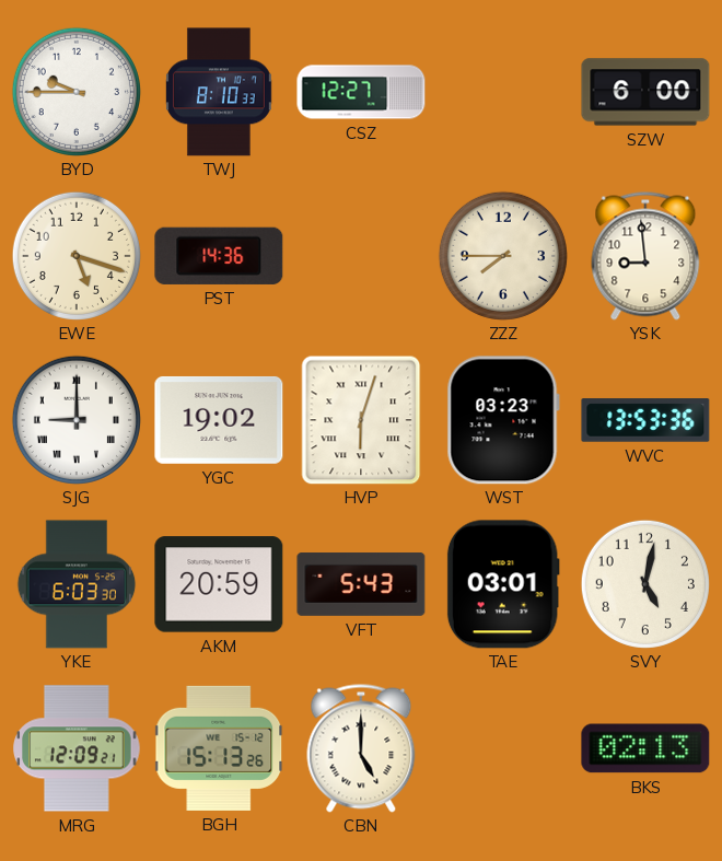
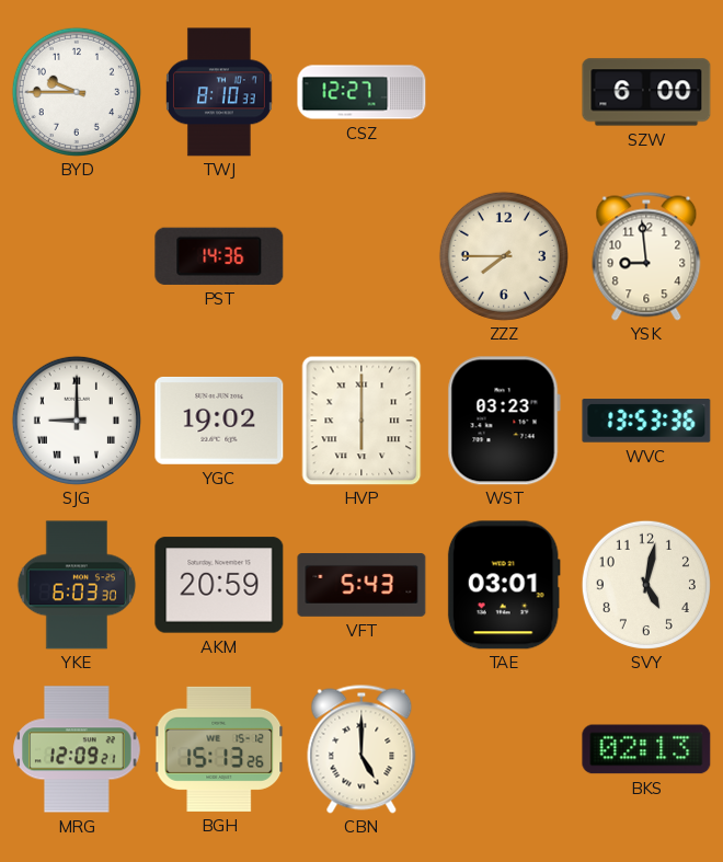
EWE: 5:18 -> none (77, 256)
HVP: 6:03 -> 6:00 (361, 421)
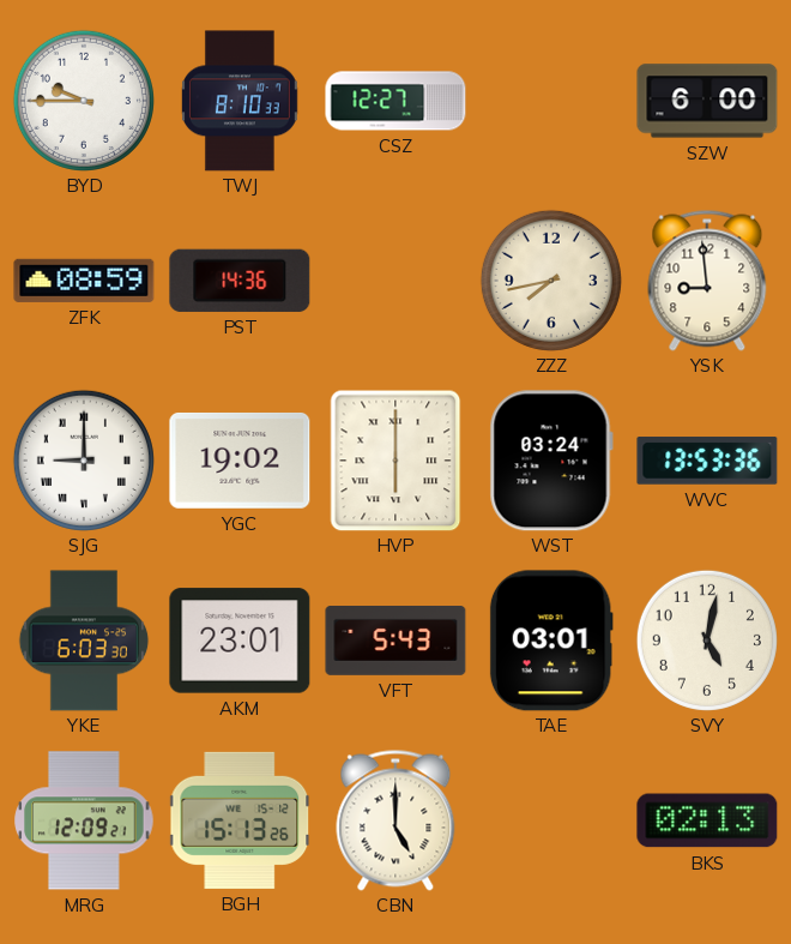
ZFK: none -> 08:59 (84, 281)
ZZZ: 7:45 -> 7:43 (551, 281)
WST: 03:23 -> 03:24 (551, 461)
AKM: 20:59 -> 23:01 (240, 641)
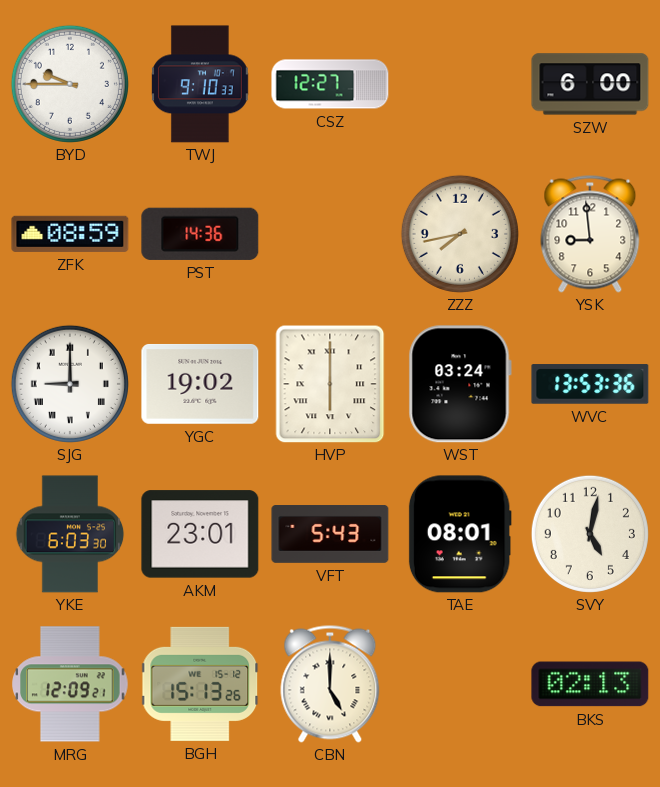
TWJ: 8:10 -> 9:10 (200, 84)
TAE: 03:01 -> 08:01 (460, 534)
